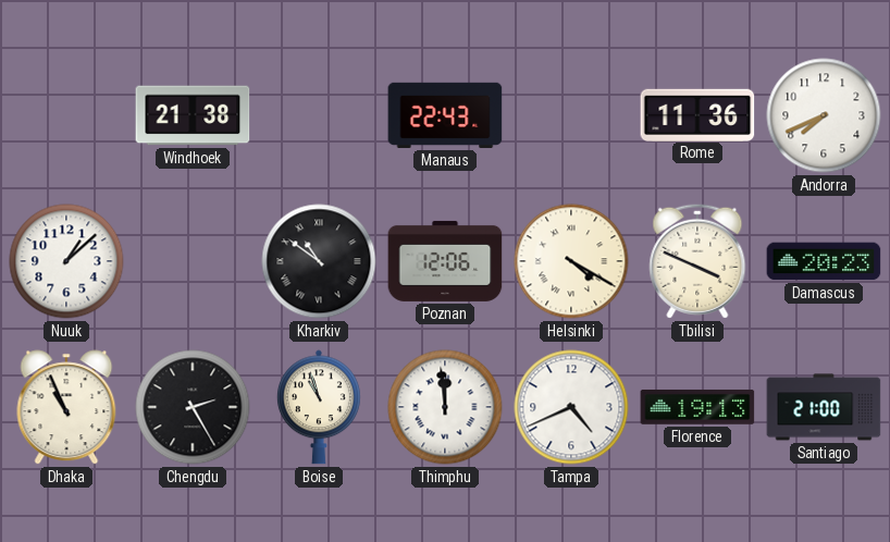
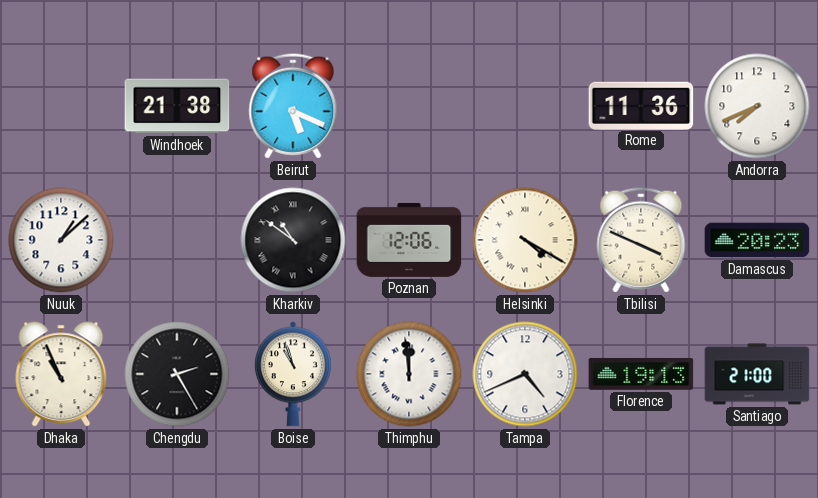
Beirut: none -> 5:19 (293, 106)
Manaus: 22:43 -> none (445, 115)
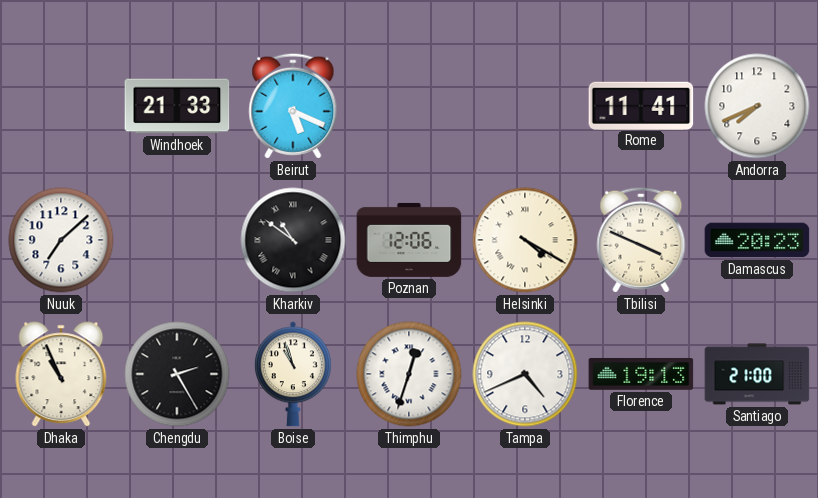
Windhoek: 21:38 -> 21:33 (177, 106)
Rome: 11:36 -> 11:41 (641, 105)
Nuuk: 1:08 -> 7:08 (61, 240)
Thimphu: 11:59 -> 12:33 (409, 374)
